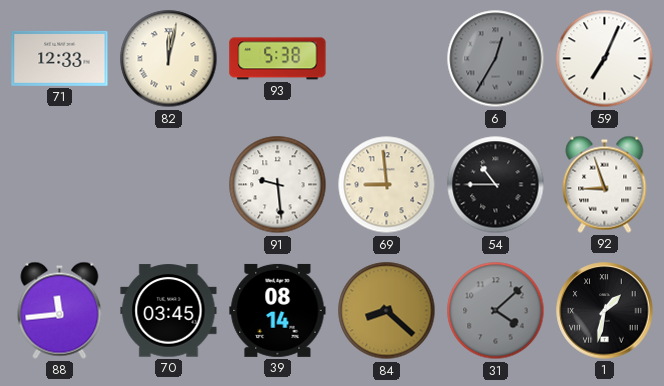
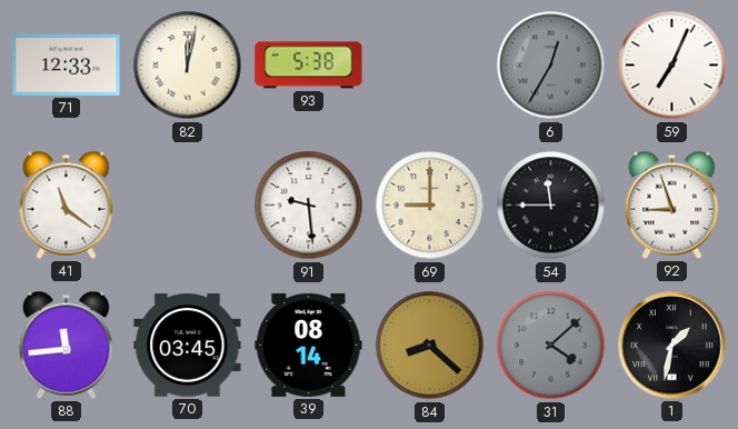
41: none -> 11:21 (67, 204)
69: 8:59 -> 9:00 (430, 206)
54: 10:45 -> 11:45 (551, 206)
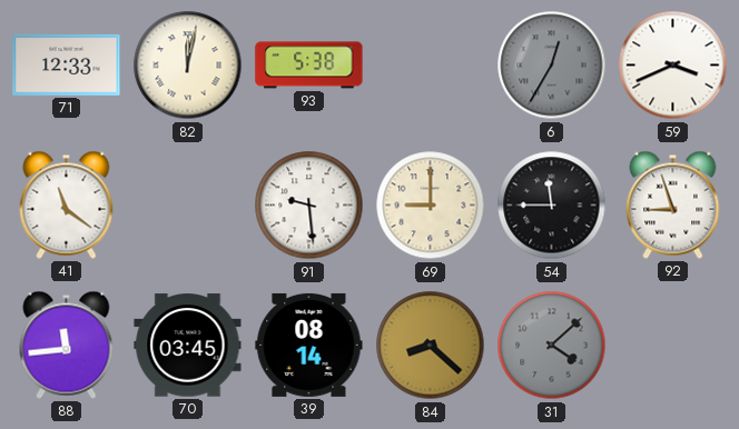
59: 7:04 -> 3:41 (673, 66)
1: 1:32 -> none (672, 346)
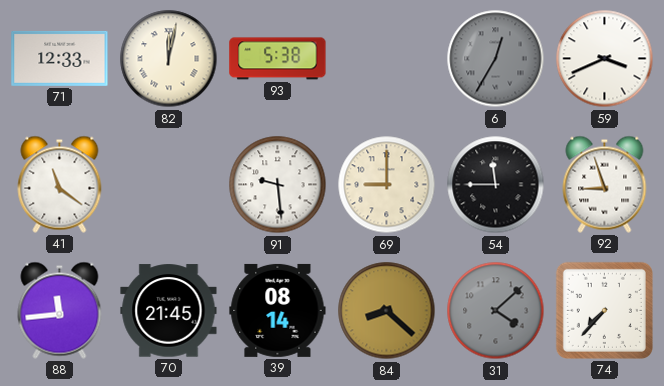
70: 03:45 -> 21:45 (169, 311)
74: none -> 7:37 (604, 310)
